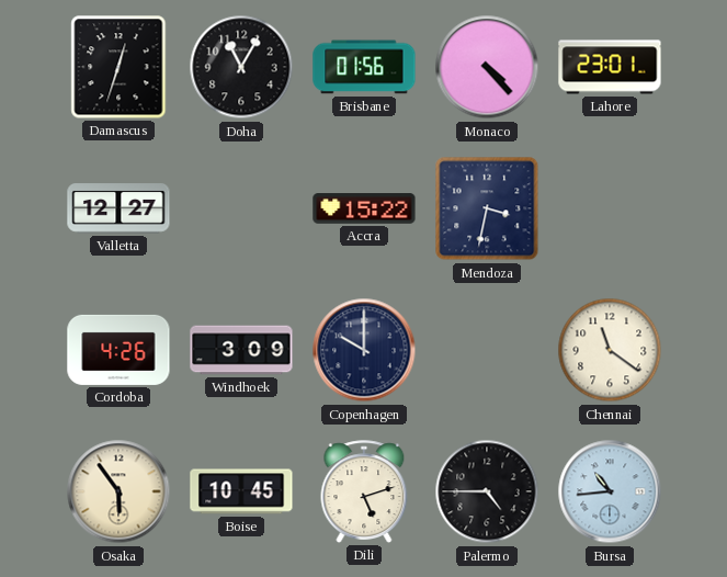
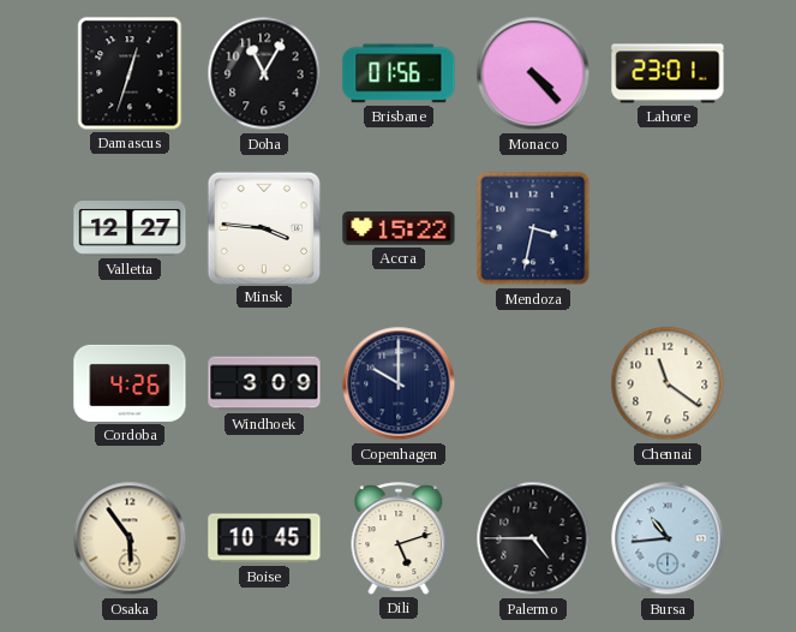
Minsk: none -> 3:46 (263, 227)
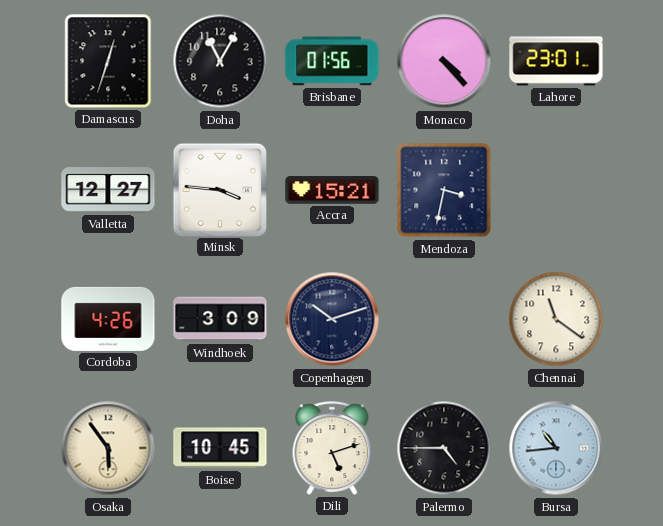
Accra: 15:22 -> 15:21 (332, 190)
Copenhagen: 10:00 -> 10:12 (332, 319)
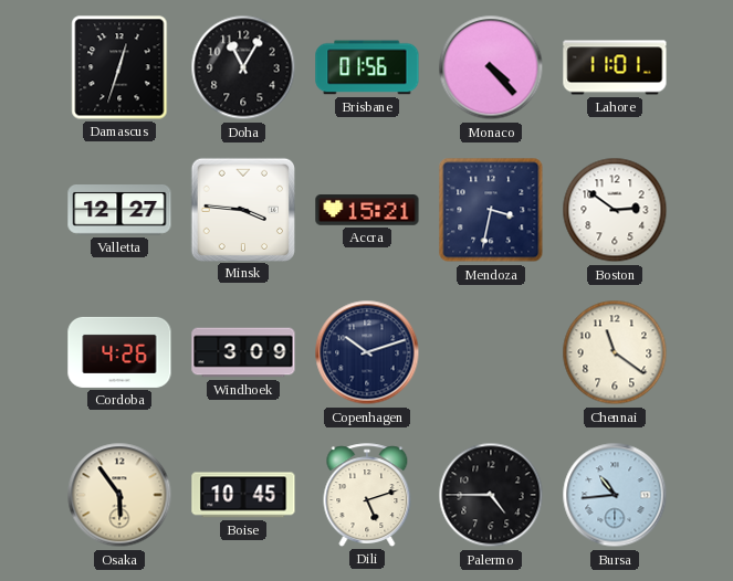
Lahore: 23:01 -> 11:01 (615, 67)
Boston: none -> 2:51 (615, 210)
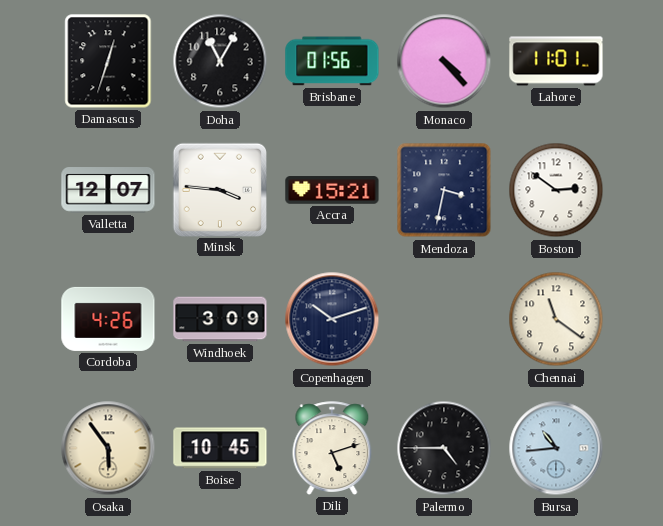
Valletta: 12:27 -> 12:07 (108, 191)
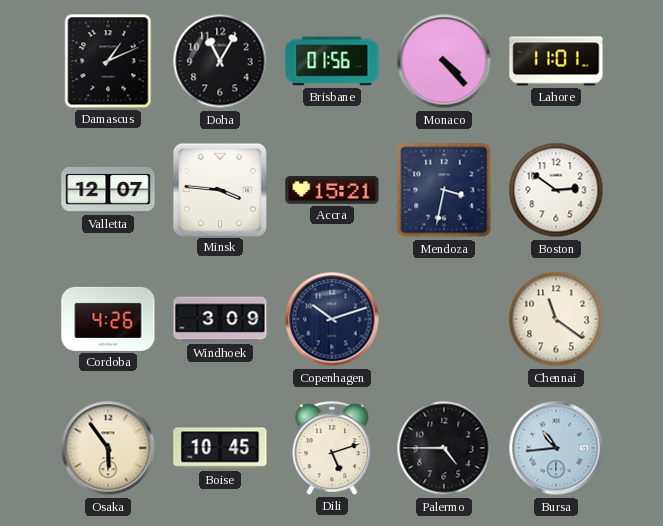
Damascus: 12:33 -> 1:11 (108, 61)
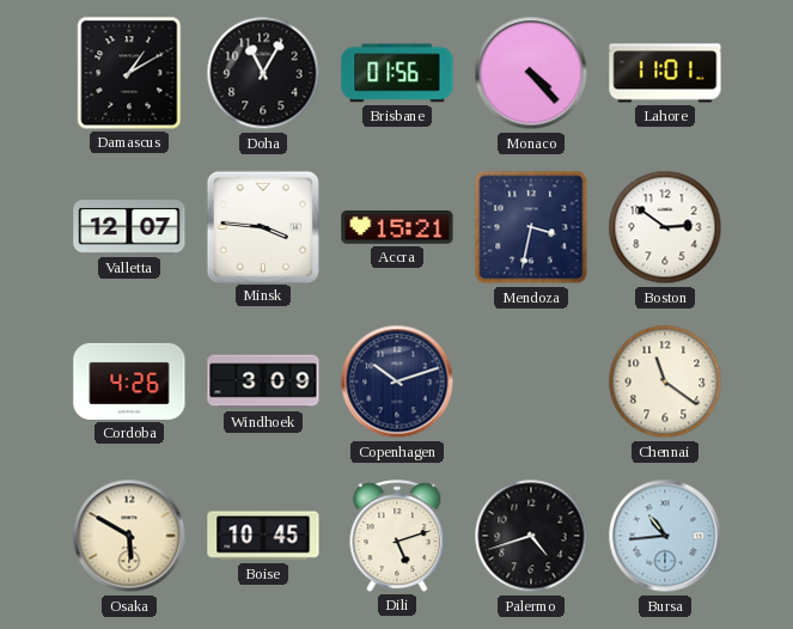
Damascus: 1:11 -> 1:10 (129, 73)
Osaka: 5:54 -> 5:50 (129, 536)
Palermo: 4:45 -> 4:42 (531, 536)
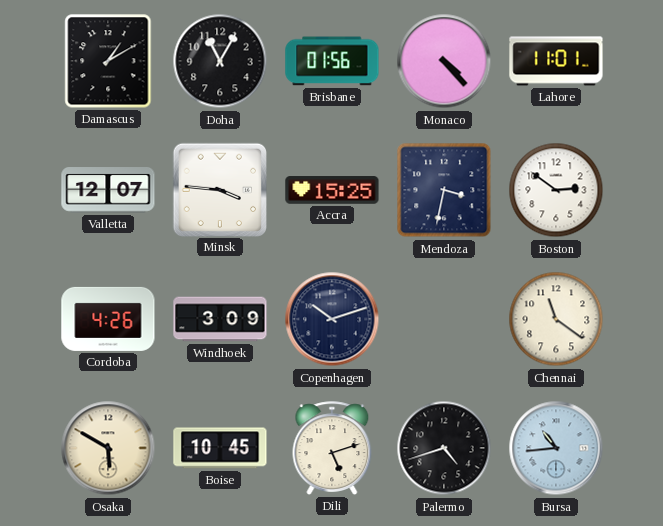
Accra: 15:21 -> 15:25 (332, 190)
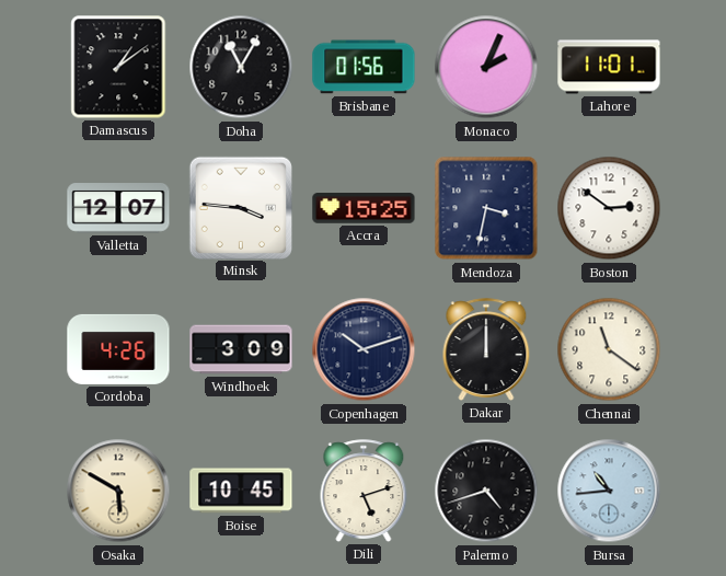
Damascus: 1:10 -> 1:09 (118, 67)
Monaco: 4:23 -> 2:04 (486, 67)
Dakar: none -> 12:00 (486, 349)
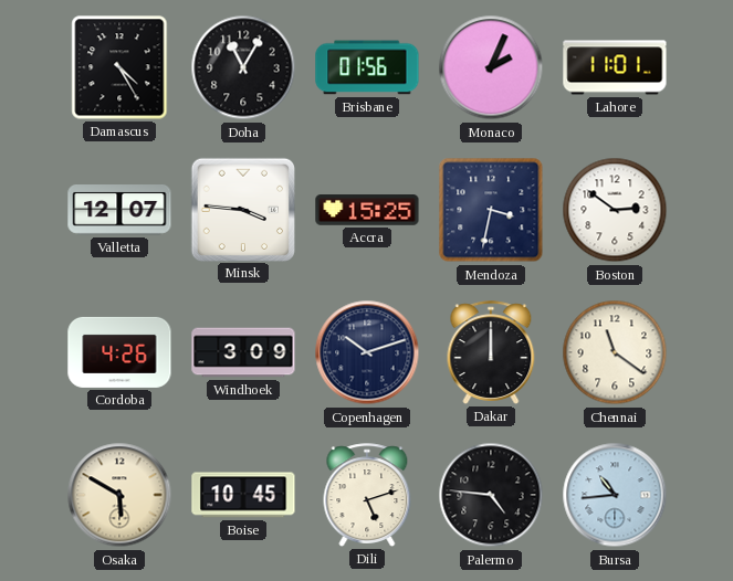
Damascus: 1:09 -> 4:25 (119, 67)
Palermo: 4:42 -> 4:46 (491, 495)
